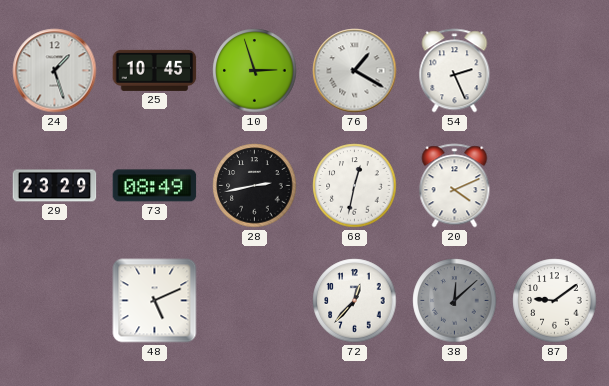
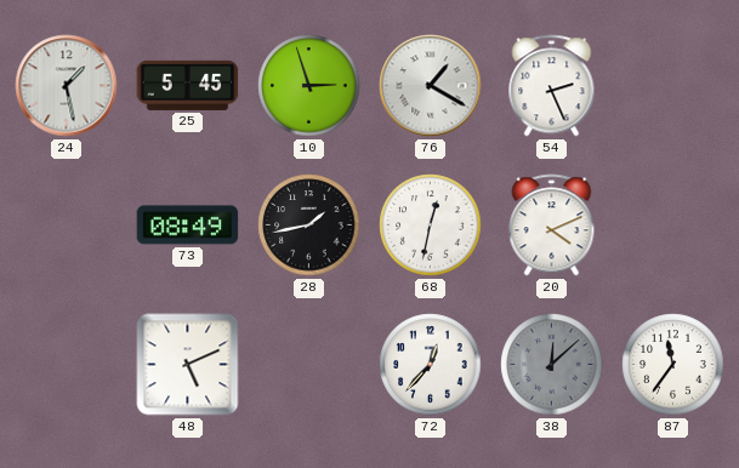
24: 1:27 -> 1:28 (67, 86)
25: 10:45 -> 5:45 (188, 85)
29: 23:29 -> none (55, 186)
28: 2:43 -> 1:43 (309, 226)
87: 9:09 -> 11:36 (673, 365)
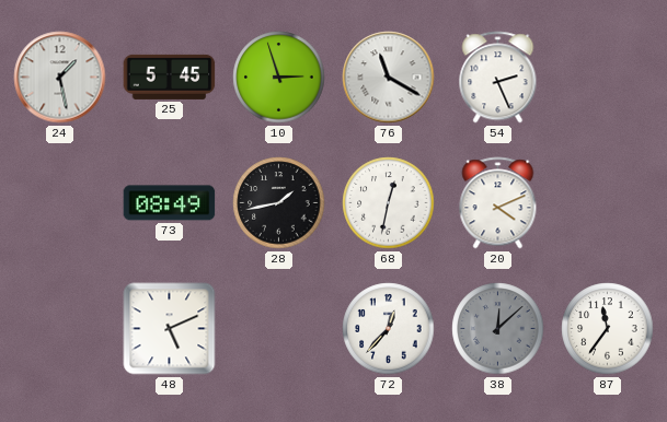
76: 1:20 -> 11:20 (389, 78)
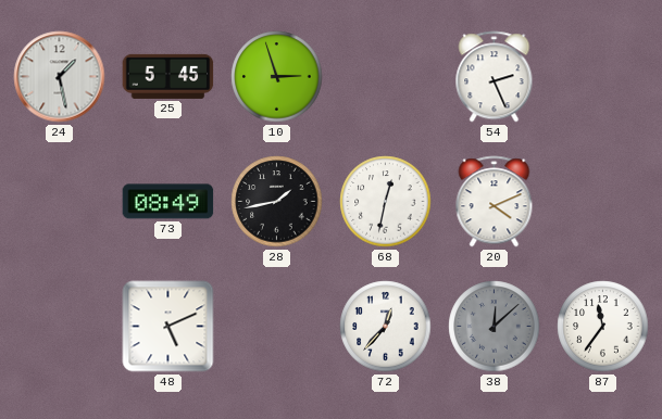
76: 11:20 -> none (389, 78)
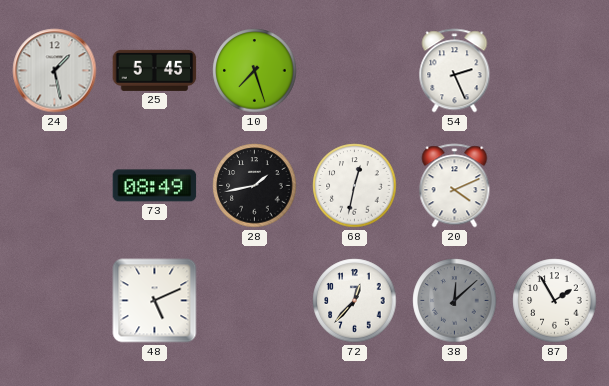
10: 2:57 -> 7:27 (255, 71)
87: 11:36 -> 1:55 (555, 301)
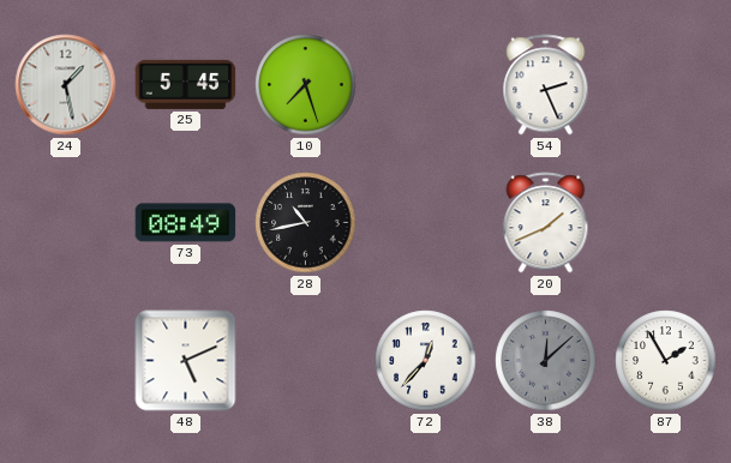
28: 1:43 -> 10:43 (306, 223)
68: 12:32 -> none (355, 186)
20: 4:11 -> 1:41 (546, 223)
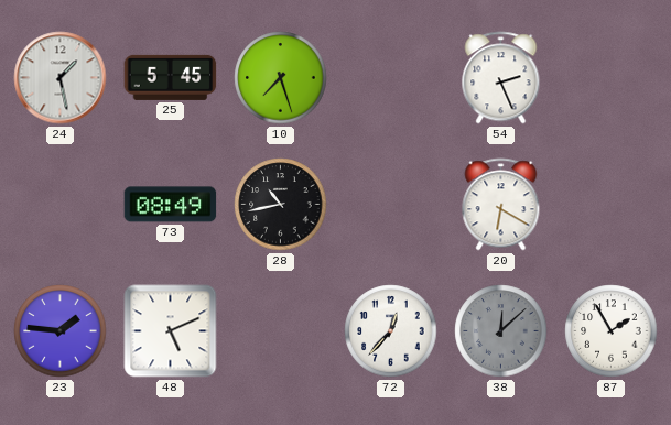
20: 1:41 -> 6:20 (501, 205)
23: none -> 1:46 (61, 331)
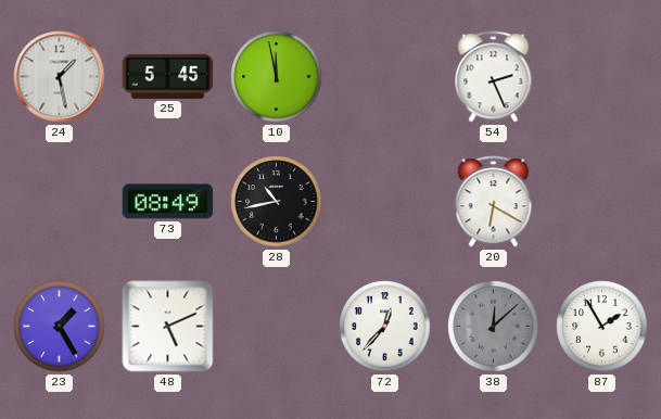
10: 7:27 -> 11:58 (277, 77)
23: 1:46 -> 1:25 (60, 327)
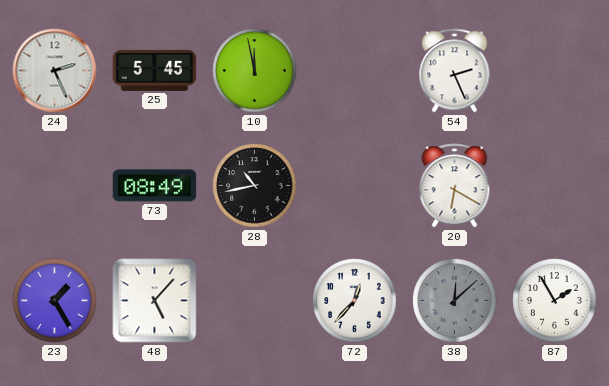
24: 1:28 -> 2:26 (55, 71)
48: 5:11 -> 5:07 (155, 301)
